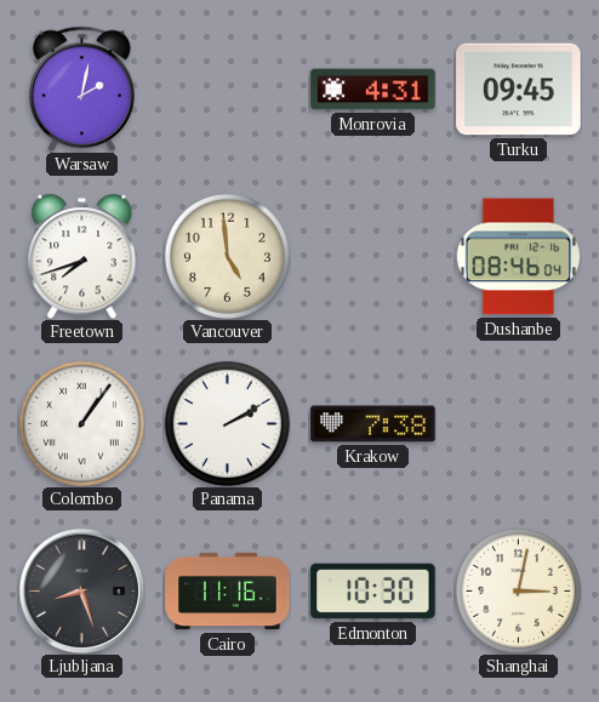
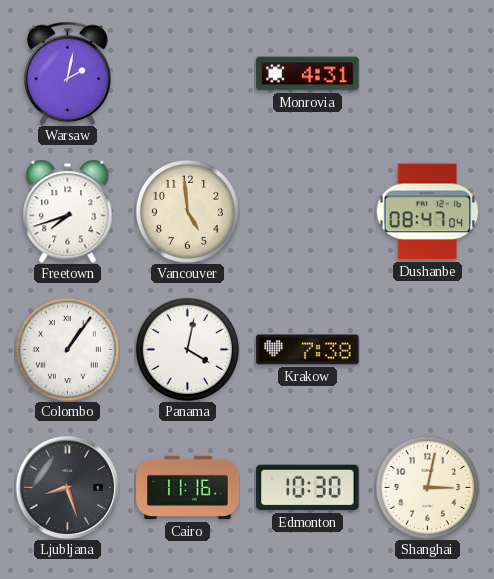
Turku: 09:45 -> none (519, 90)
Dushanbe: 08:46 -> 08:47 (427, 212)
Panama: 2:10 -> 4:02 (187, 349)
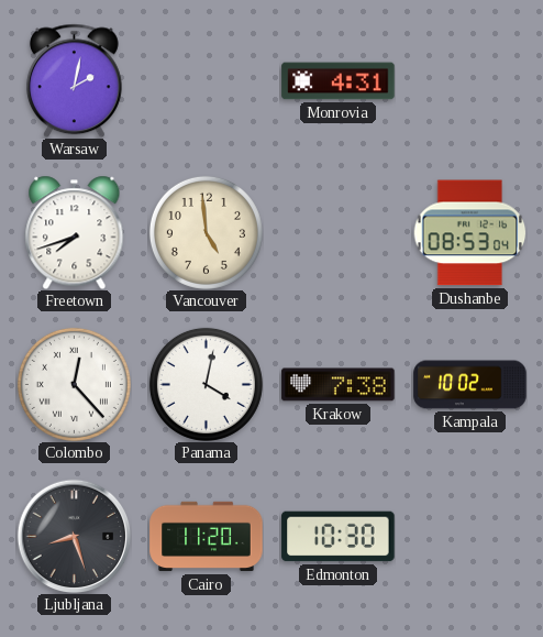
Dushanbe: 08:47 -> 08:53 (469, 233)
Colombo: 1:06 -> 12:23 (74, 384)
Kampala: none -> 10:02 (470, 385)
Cairo: 11:16 -> 11:20 (207, 537)
Shanghai: 3:02 -> none (427, 487)
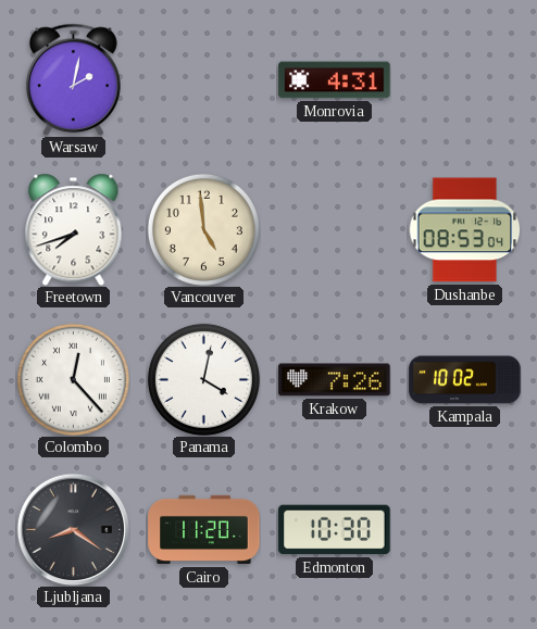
Krakow: 7:38 -> 7:26 (335, 380)
Ljubljana: 8:27 -> 8:21 (73, 529)
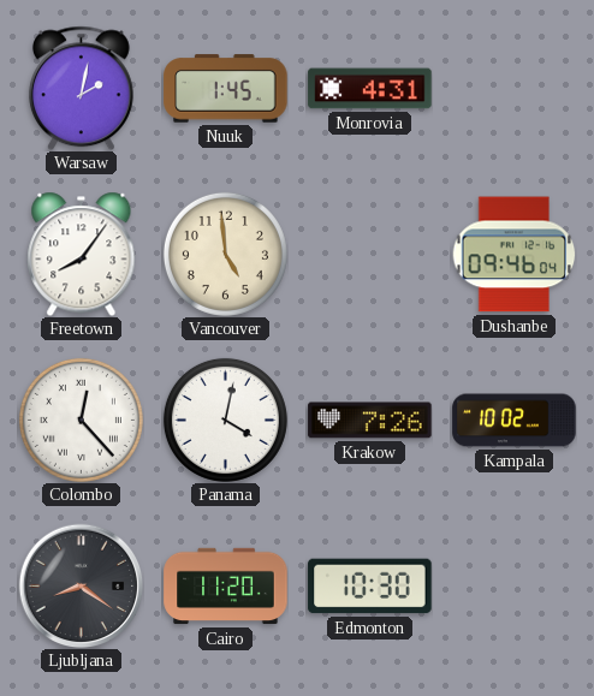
Nuuk: none -> 1:45 (226, 89)
Freetown: 7:42 -> 8:06 (82, 254)
Dushanbe: 08:53 -> 09:46 (513, 255)
